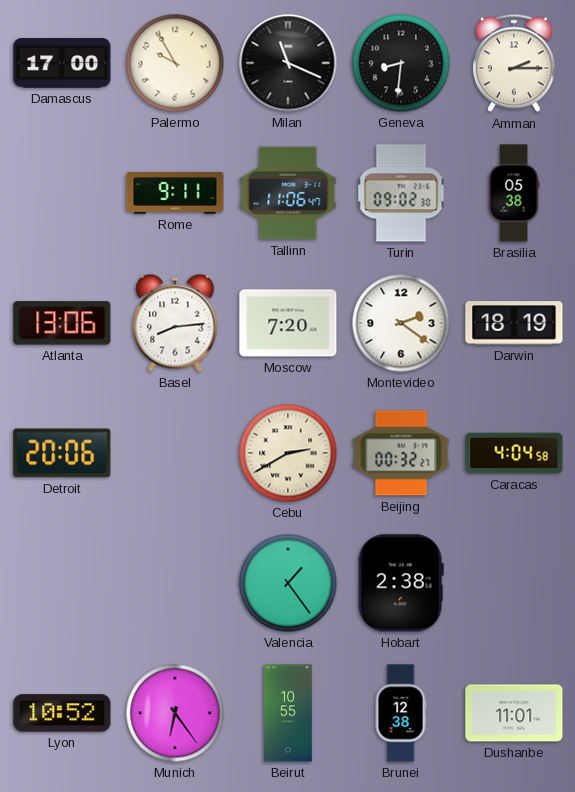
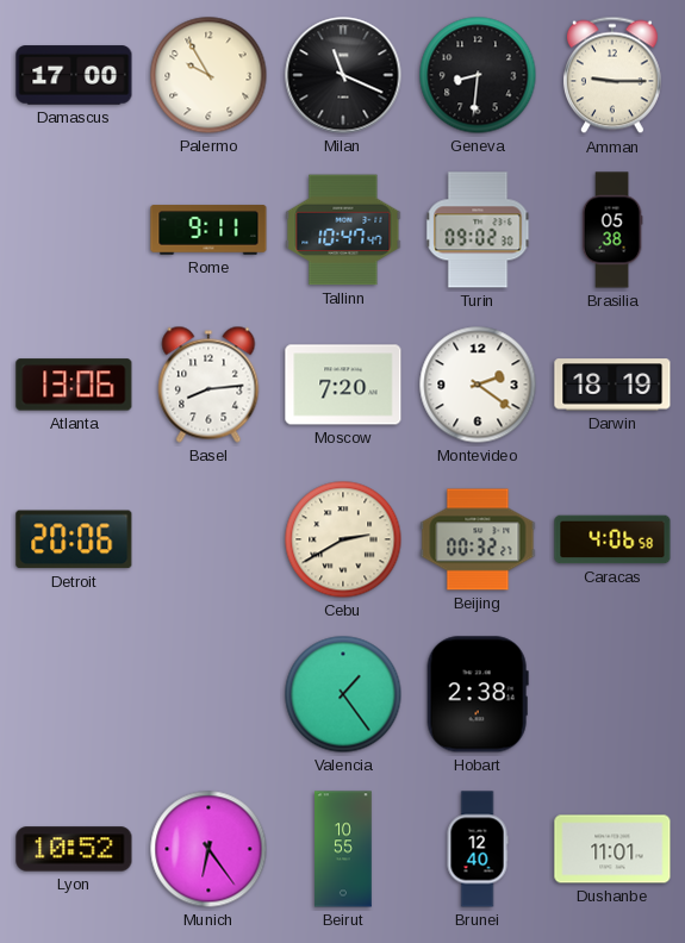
Amman: 2:15 -> 9:15 (612, 75)
Tallinn: 11:06 -> 10:47 (343, 230)
Caracas: 4:04 -> 4:06 (612, 539)
Brunei: 12:38 -> 12:40 (478, 849)
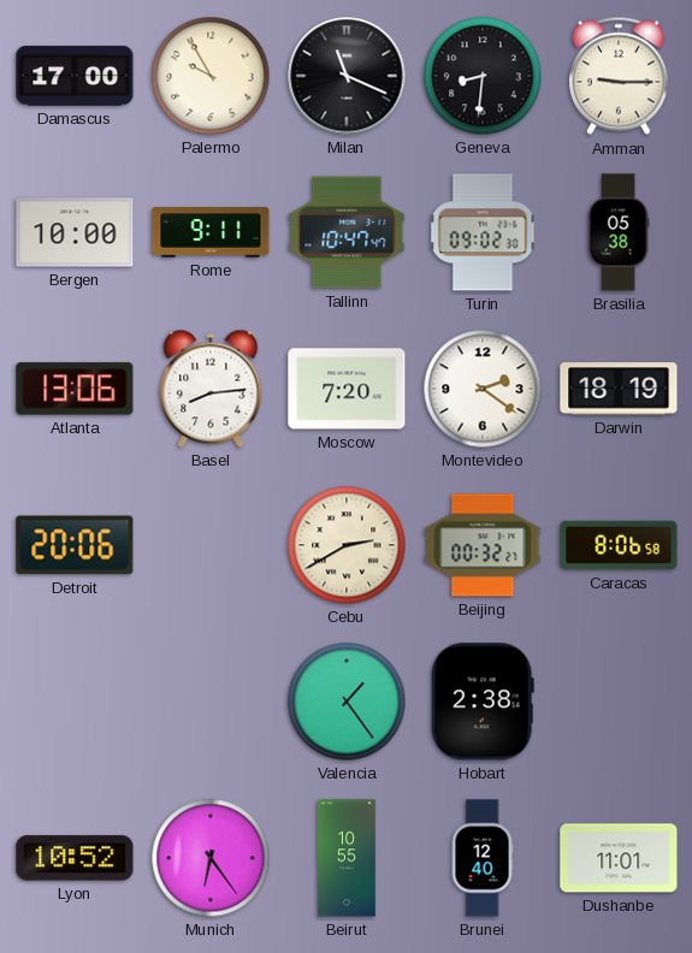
Bergen: none -> 10:00 (75, 232)
Caracas: 4:06 -> 8:06 (619, 545)
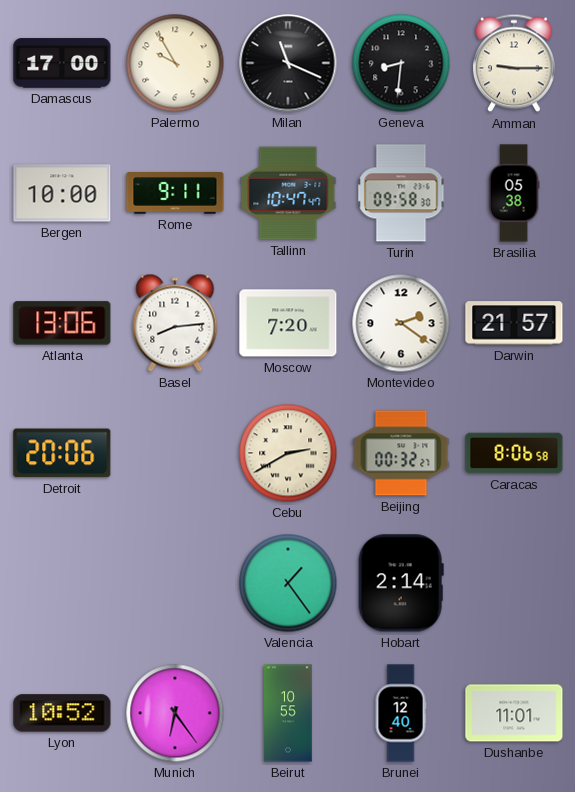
Turin: 09:02 -> 09:58 (401, 193)
Darwin: 18:19 -> 21:57 (514, 323)
Hobart: 2:38 -> 2:14 (401, 583)
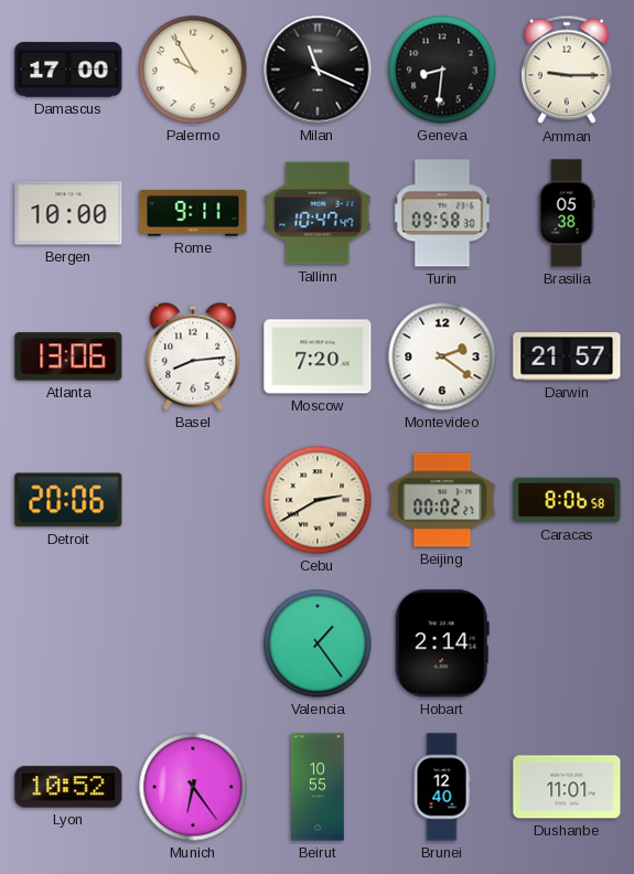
Beijing: 00:32 -> 00:02 (442, 500)
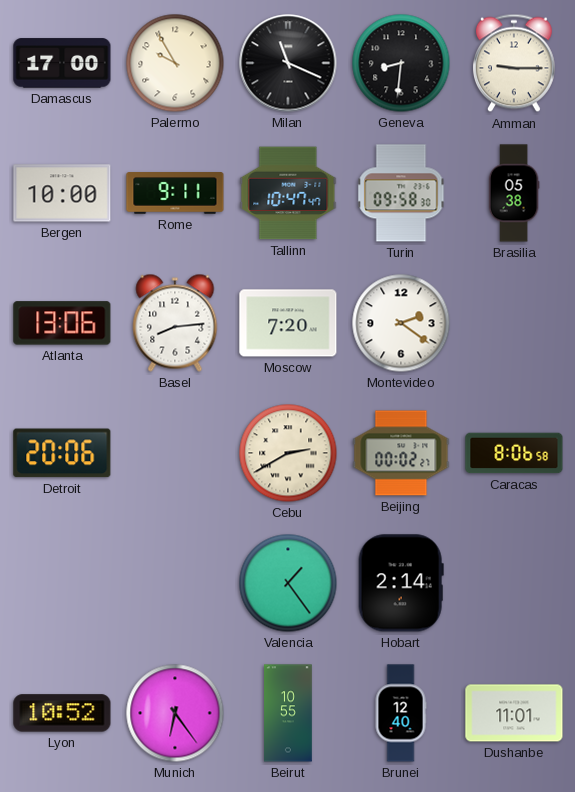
Darwin: 21:57 -> none (567, 356)
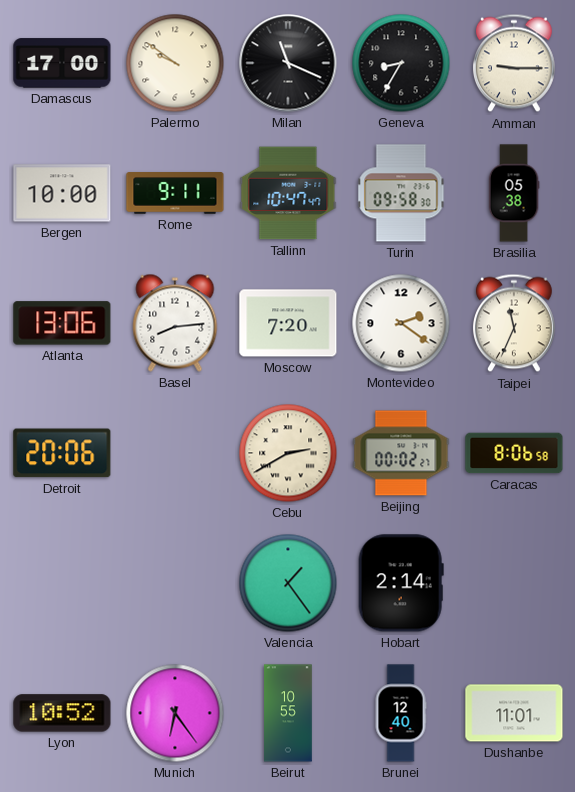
Palermo: 9:55 -> 9:51 (175, 63)
Geneva: 8:31 -> 8:35 (401, 63)
Taipei: none -> 11:34 (514, 323)
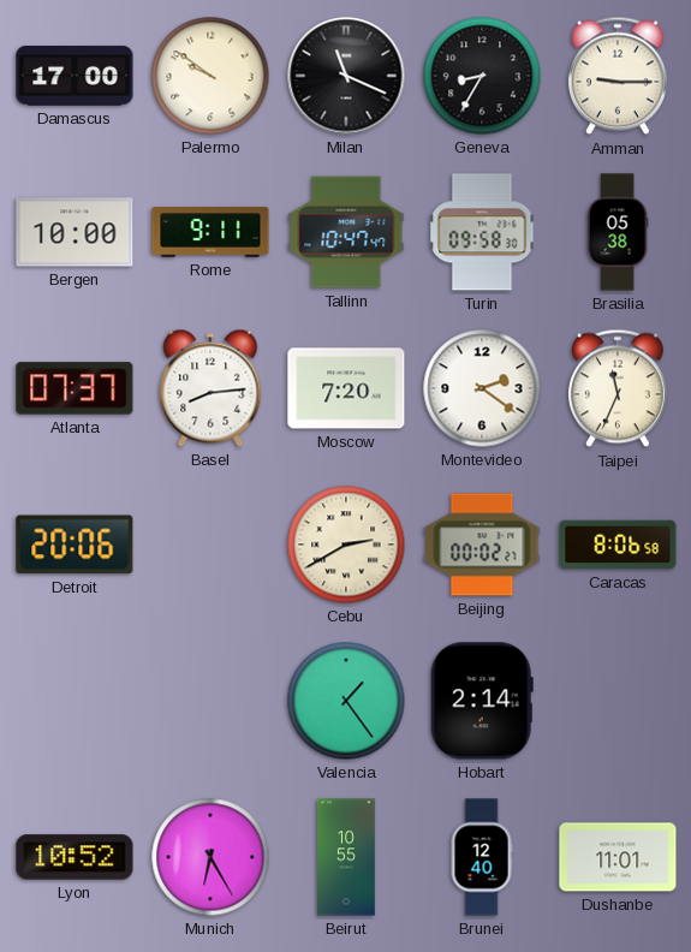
Atlanta: 13:06 -> 07:37 (75, 388)
Munich: 6:24 -> 6:25 (210, 857)
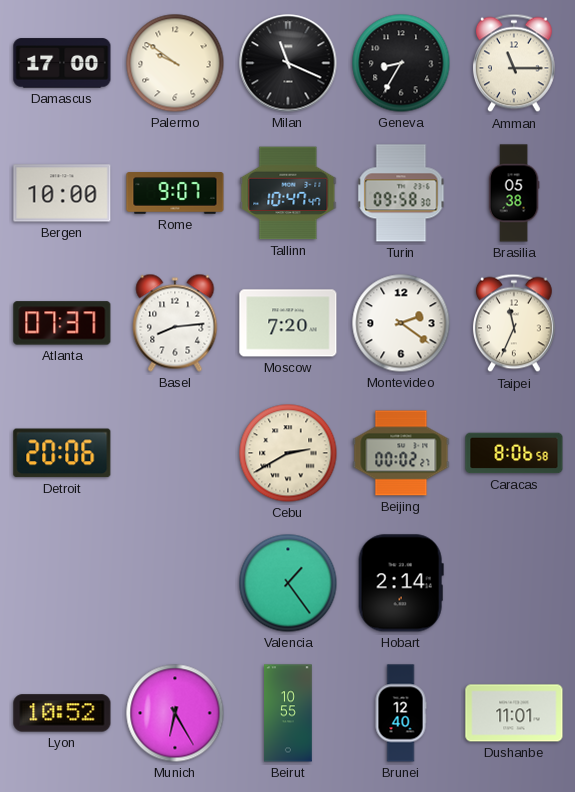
Amman: 9:15 -> 11:15 (514, 63)
Rome: 9:11 -> 9:07 (175, 193)
